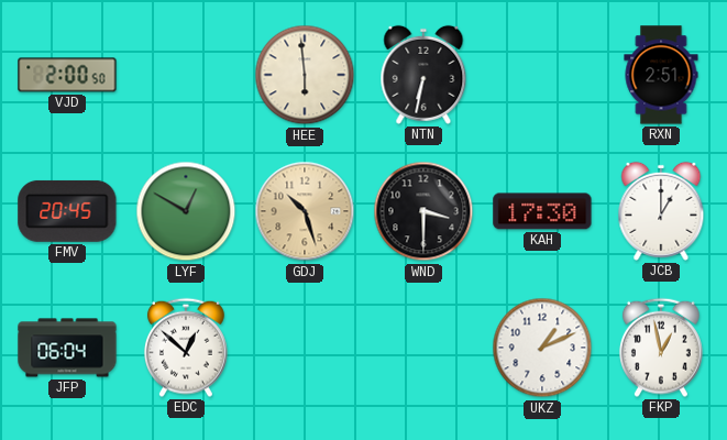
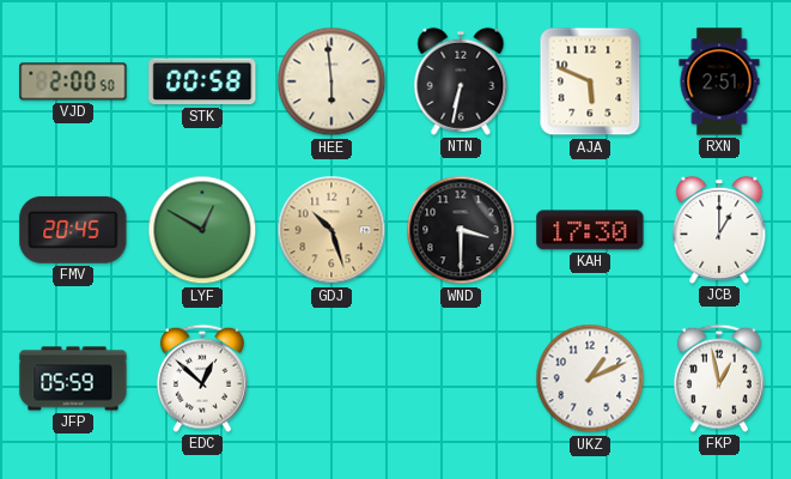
STK: none -> 00:58 (202, 81)
AJA: none -> 5:49 (590, 81)
JFP: 06:04 -> 05:59 (73, 378)
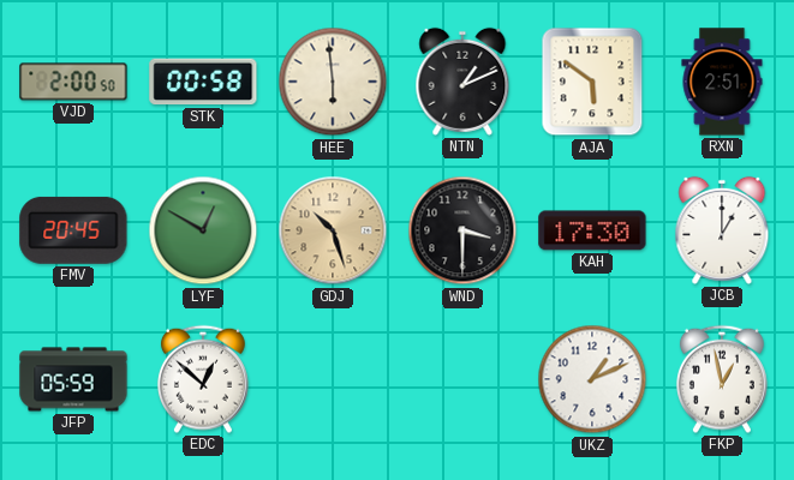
NTN: 6:32 -> 1:11 (462, 82)
AJA: 5:49 -> 5:51 (592, 82)
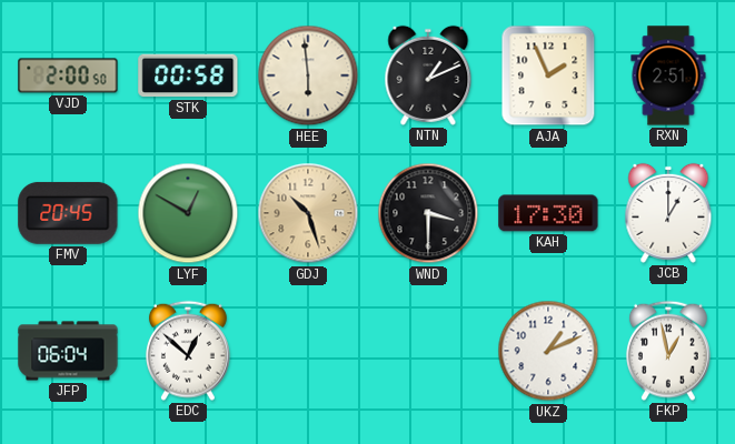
AJA: 5:51 -> 1:56 (548, 75)
JFP: 05:59 -> 06:04 (68, 351)
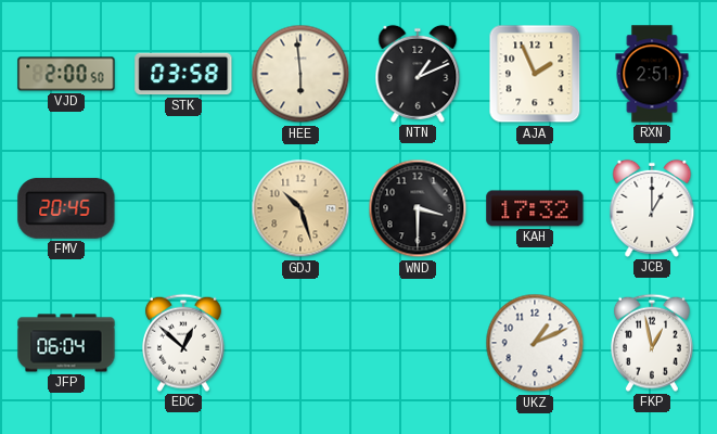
STK: 00:58 -> 03:58 (183, 74)
LYF: 12:50 -> none (188, 213)
KAH: 17:30 -> 17:32 (535, 208)
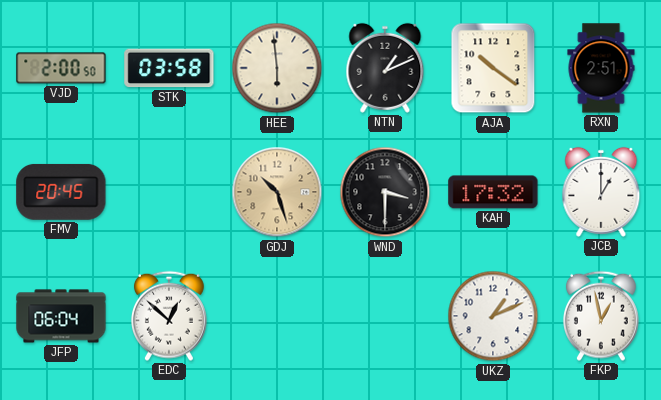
AJA: 1:56 -> 10:21 (493, 68)
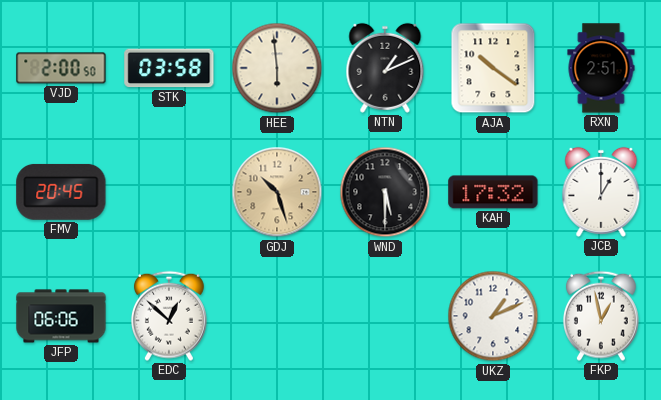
WND: 3:30 -> 5:30 (385, 192)
JFP: 06:04 -> 06:06 (61, 316)
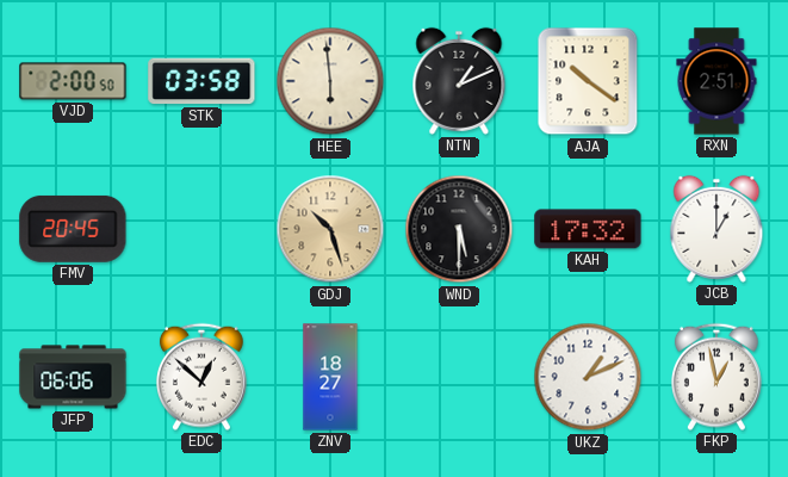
ZNV: none -> 18:27 (330, 377)
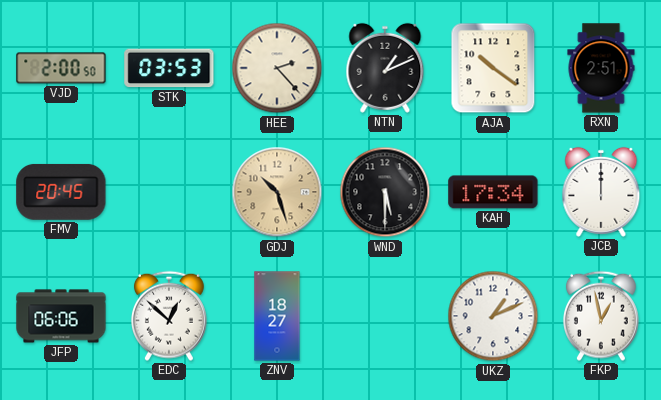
STK: 03:58 -> 03:53 (169, 68)
HEE: 5:59 -> 2:23 (277, 68)
KAH: 17:32 -> 17:34 (493, 192)
JCB: 1:00 -> 12:00 (601, 192)
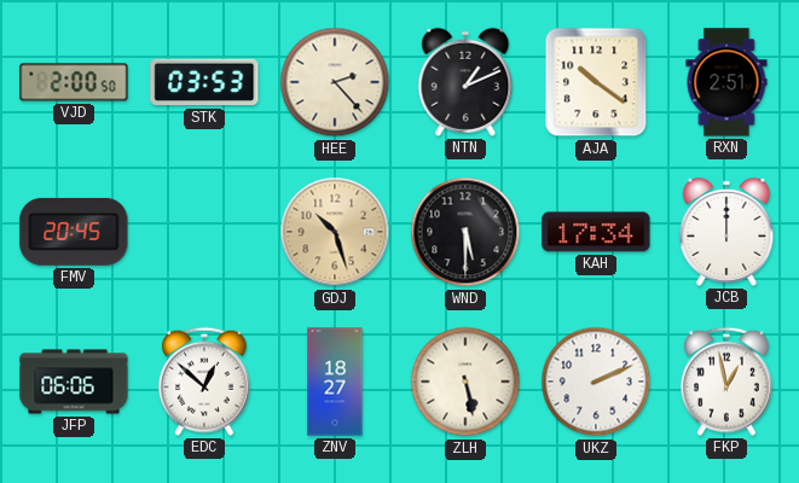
ZLH: none -> 5:28 (465, 382)
UKZ: 1:11 -> 2:11 (596, 382)
